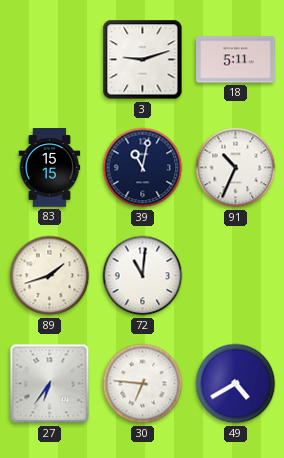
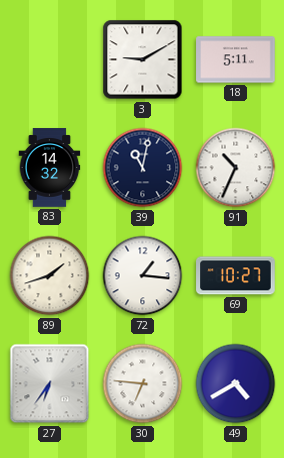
3: 9:12 -> 9:10 (143, 60)
83: 15:15 -> 14:32 (50, 168)
72: 11:01 -> 1:16 (143, 276)
69: none -> 10:27 (236, 276)
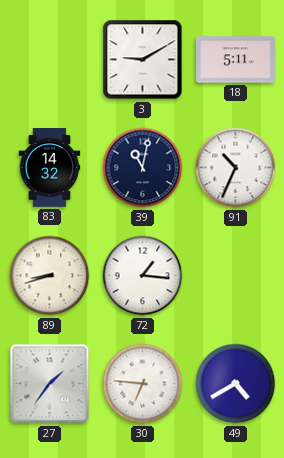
89: 1:42 -> 8:42 (50, 276)
69: 10:27 -> none (236, 276)
27: 6:36 -> 1:36 (50, 384)
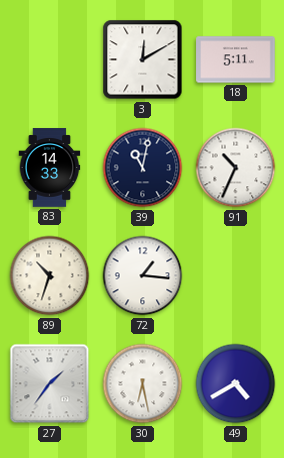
3: 9:10 -> 12:10 (143, 60)
83: 14:32 -> 14:33 (50, 168)
89: 8:42 -> 10:33 (50, 276)
30: 6:46 -> 6:28 (143, 384)
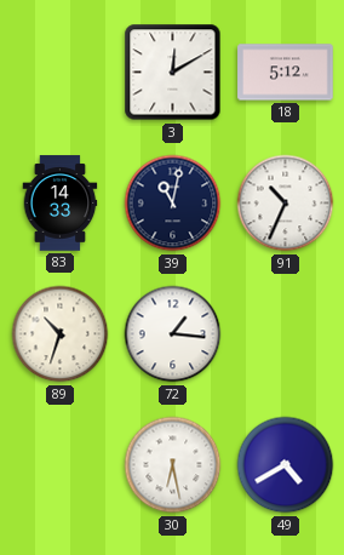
18: 5:11 -> 5:12 (286, 73)
27: 1:36 -> none (50, 384)
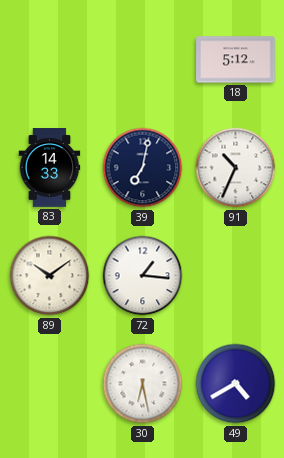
3: 12:10 -> none (173, 73)
39: 11:02 -> 7:02 (143, 168)
89: 10:33 -> 10:09 (50, 276)
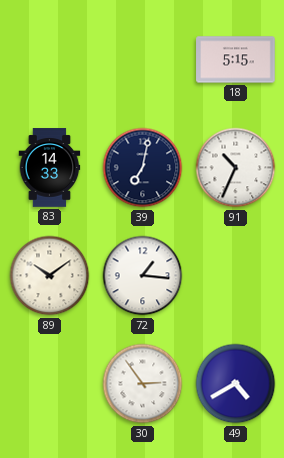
18: 5:12 -> 5:15 (236, 60)
30: 6:28 -> 2:54 (143, 384)
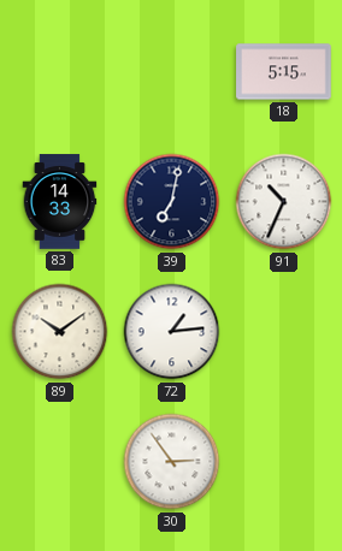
72: 1:16 -> 1:14 (172, 332)
49: 4:40 -> none (236, 384)
